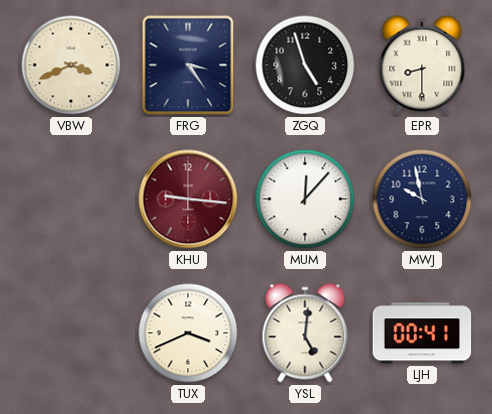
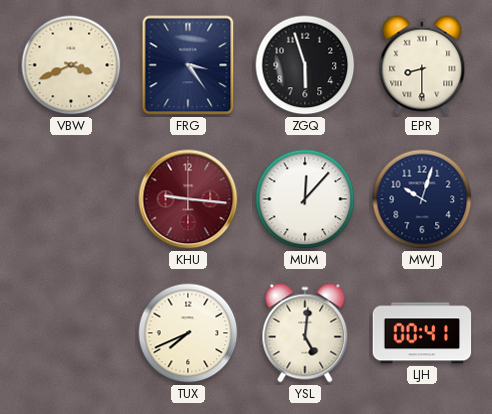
ZGQ: 4:57 -> 5:57 (305, 65)
MWJ: 9:58 -> 10:03 (422, 199)
TUX: 3:41 -> 7:41 (188, 333)
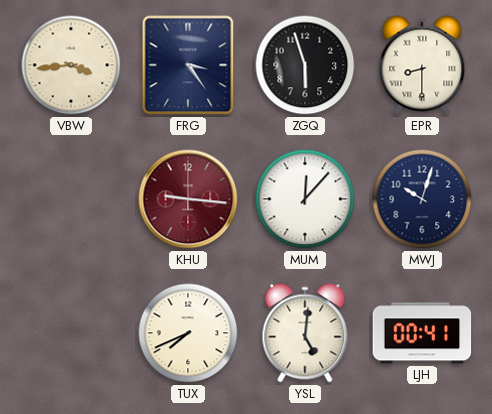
VBW: 3:41 -> 3:44 (71, 65)
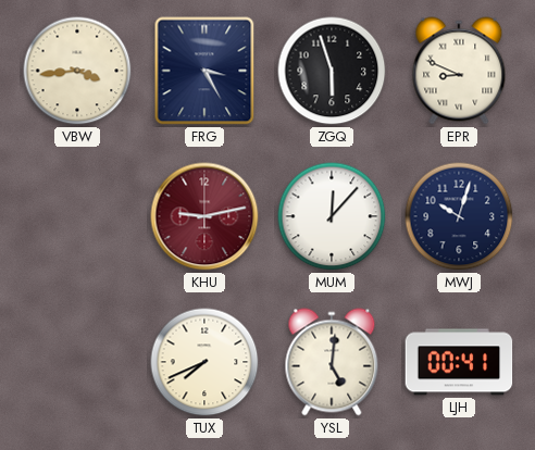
FRG: 3:24 -> 3:25 (204, 71)
EPR: 8:30 -> 8:49 (459, 71)
KHU: 9:16 -> 9:13 (204, 216)
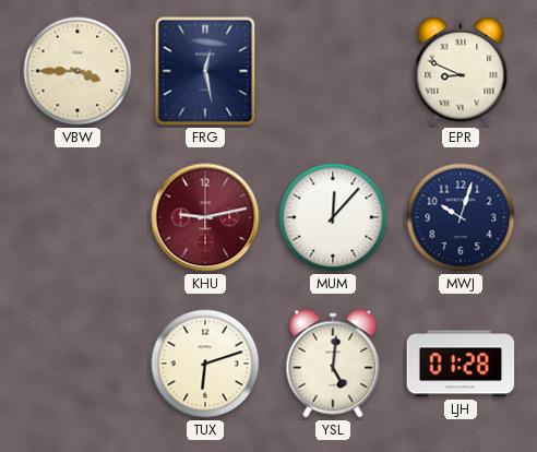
VBW: 3:44 -> 3:45 (77, 71)
FRG: 3:25 -> 12:28 (205, 71)
ZGQ: 5:57 -> none (332, 71)
TUX: 7:41 -> 6:12 (205, 364)
LJH: 00:41 -> 01:28 (461, 364)
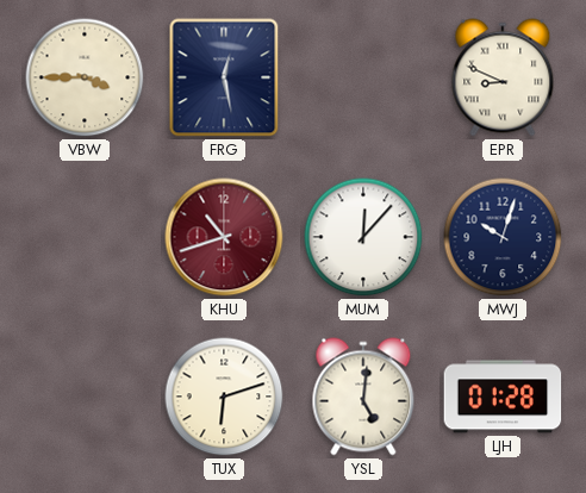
KHU: 9:13 -> 10:42 (224, 237)
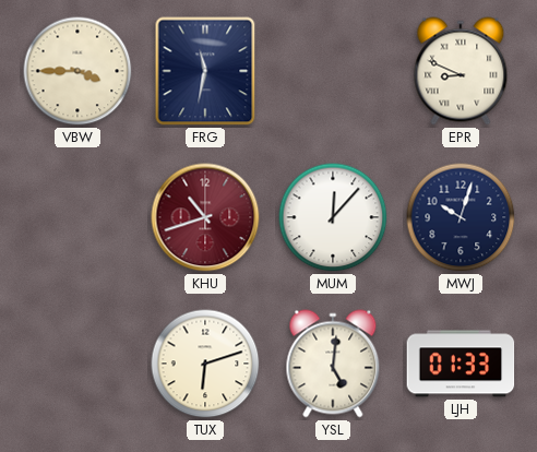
FRG: 12:28 -> 11:32 (205, 71)
LJH: 01:28 -> 01:33 (461, 364)
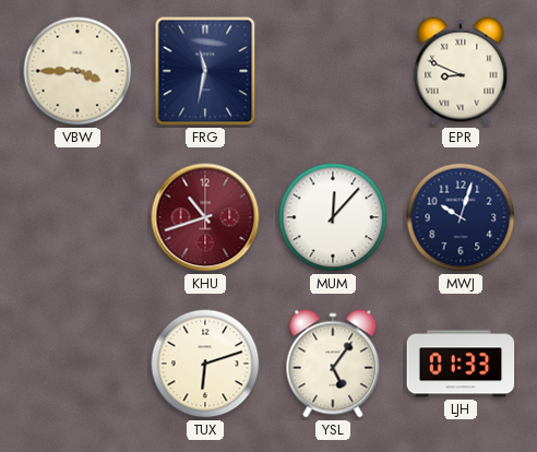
YSL: 5:01 -> 5:06 (333, 364)
